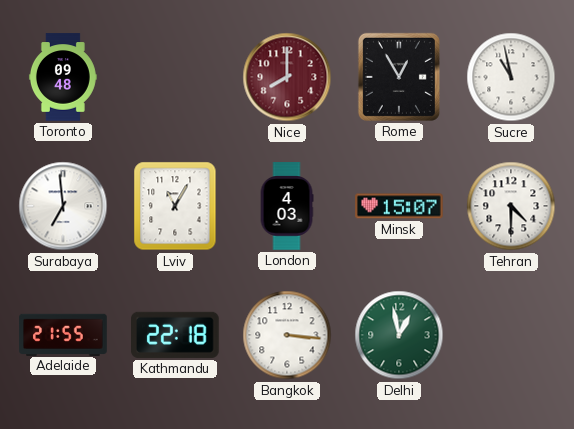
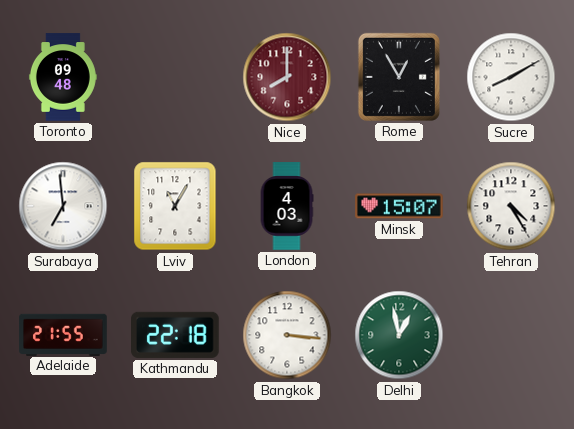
Sucre: 10:58 -> 8:10 (511, 77)
Tehran: 4:30 -> 4:25 (511, 206)
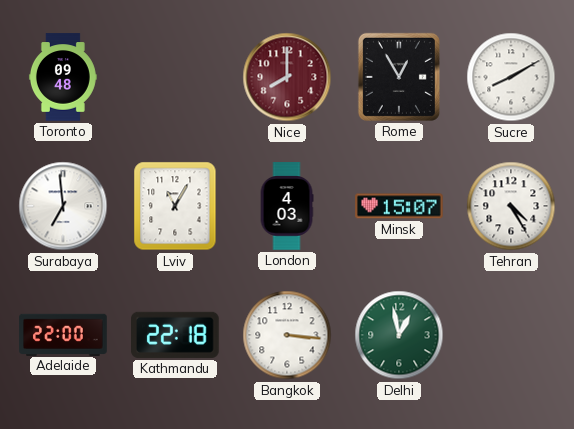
Adelaide: 21:55 -> 22:00 (63, 334)
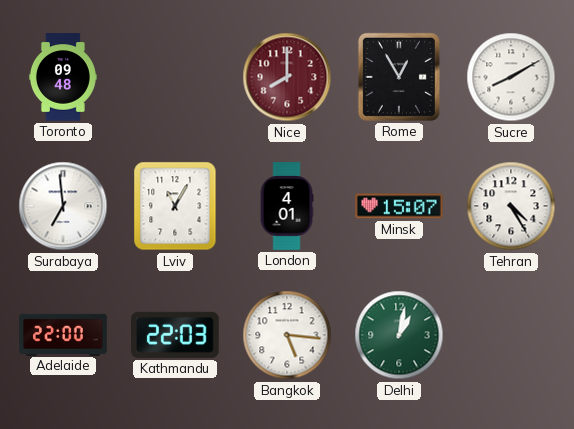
London: 4:03 -> 4:01 (287, 206)
Kathmandu: 22:18 -> 22:03 (176, 335)
Bangkok: 3:16 -> 5:16 (287, 335)
Delhi: 12:58 -> 1:02 (399, 335)
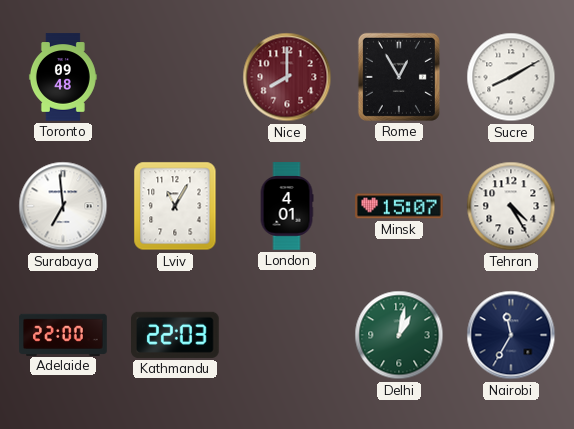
Bangkok: 5:16 -> none (287, 335)
Nairobi: none -> 11:35 (511, 335)
